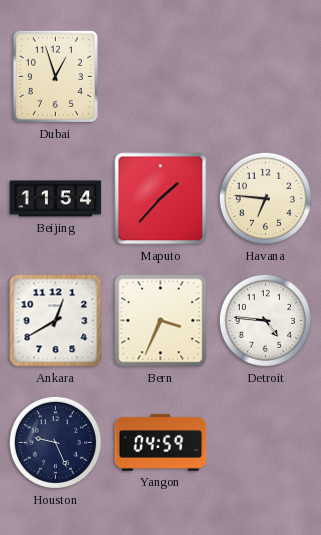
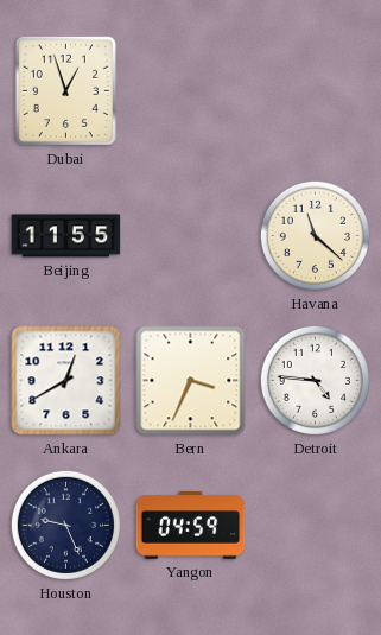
Beijing: 11:54 -> 11:55 (66, 236)
Maputo: 1:37 -> none (161, 199)
Havana: 6:46 -> 11:22 (315, 235)
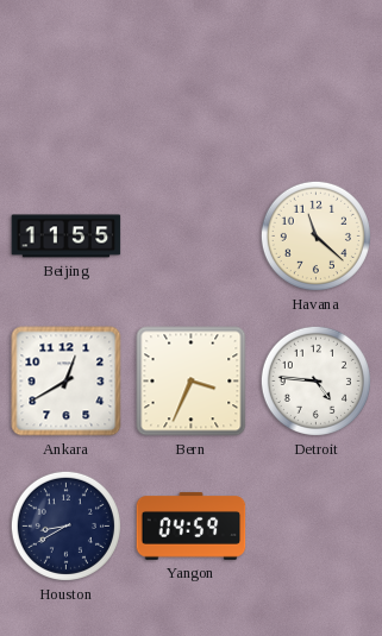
Dubai: 12:57 -> none (65, 90)
Houston: 9:26 -> 8:40 (65, 525)
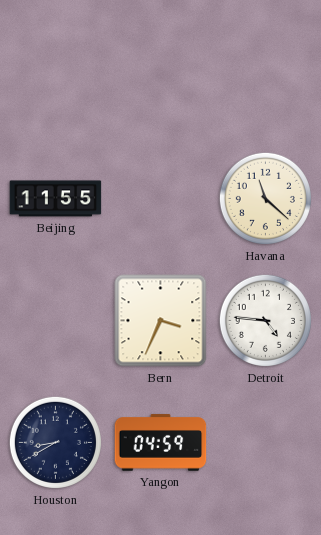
Ankara: 12:40 -> none (67, 382)
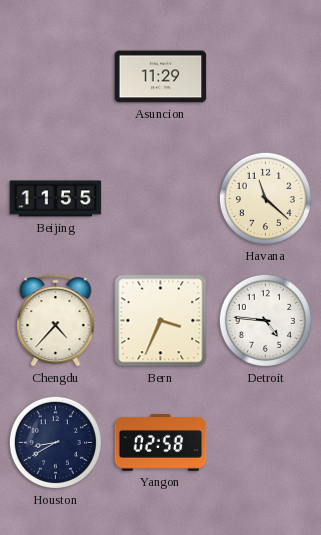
Asuncion: none -> 11:29 (161, 77)
Chengdu: none -> 4:37 (56, 320)
Yangon: 04:59 -> 02:58 (161, 443)
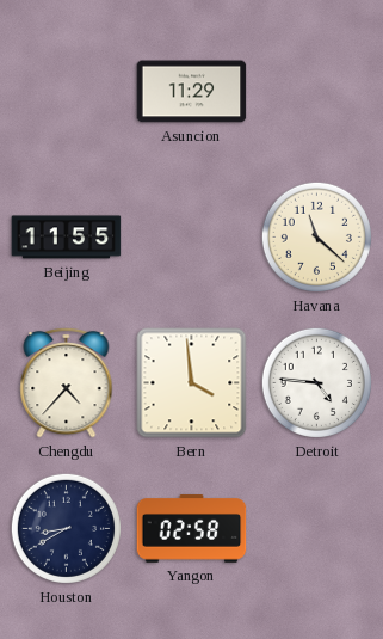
Bern: 3:34 -> 3:59 (192, 383)
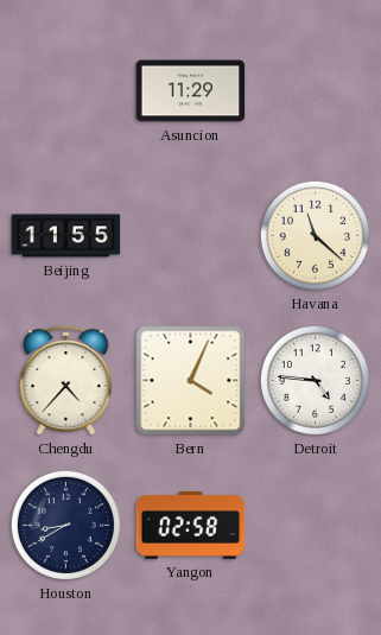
Bern: 3:59 -> 4:04 (191, 381)
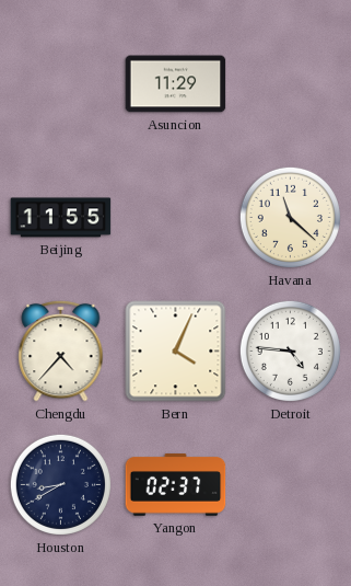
Yangon: 02:58 -> 02:37 (176, 485)
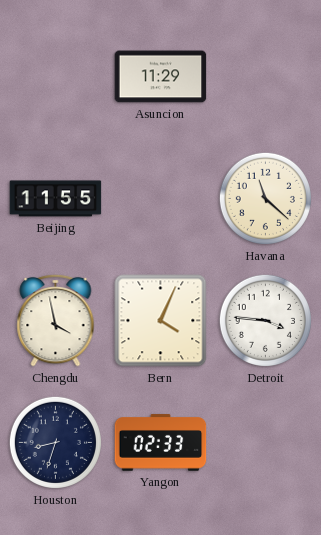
Chengdu: 4:37 -> 3:58 (56, 320)
Detroit: 4:46 -> 3:46 (265, 320)
Houston: 8:40 -> 8:33 (55, 442)
Yangon: 02:37 -> 02:33 (161, 443)
